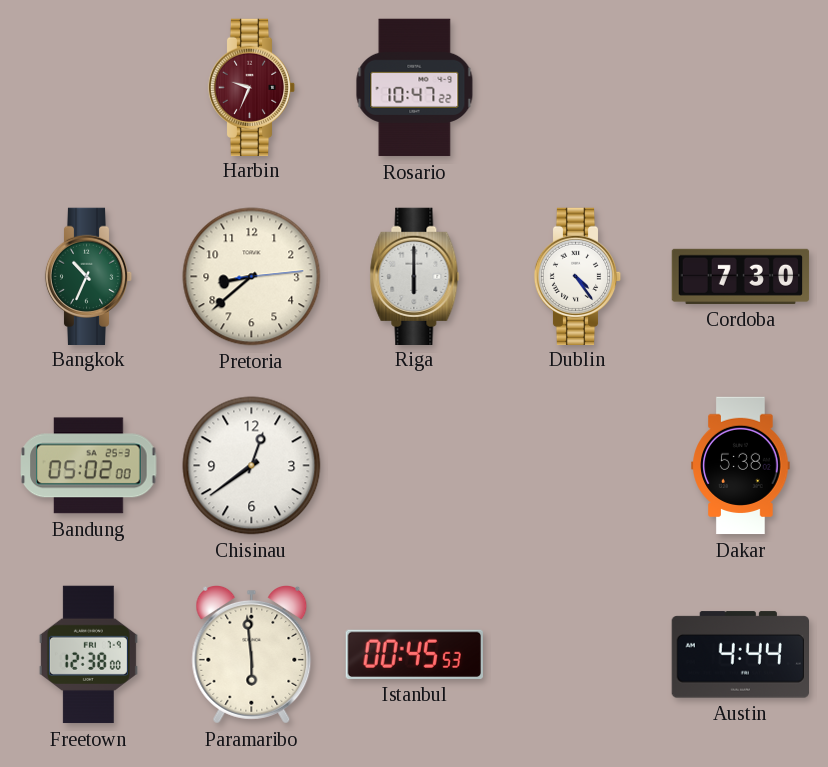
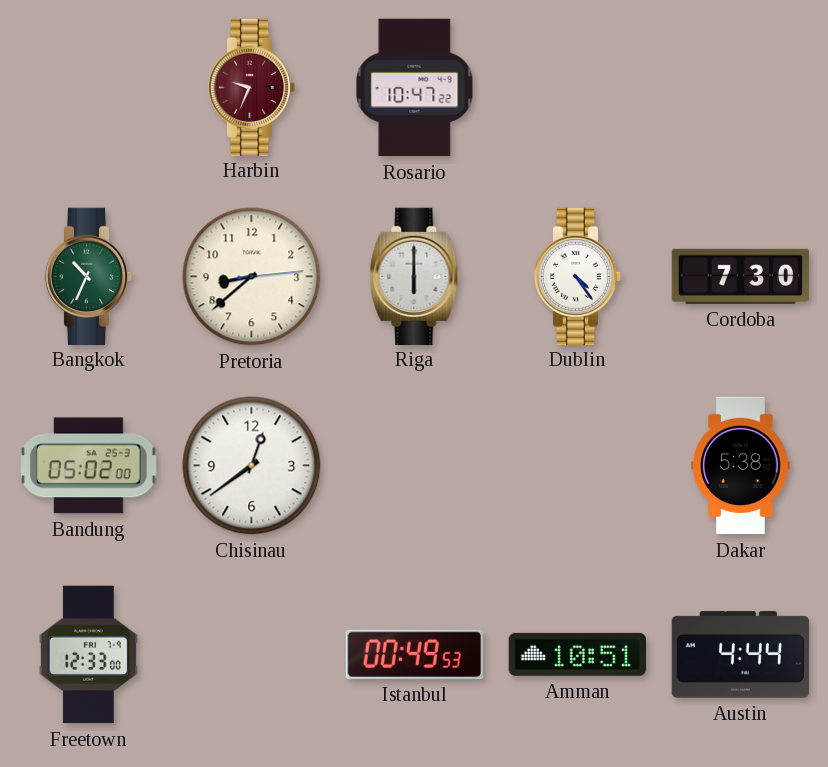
Freetown: 12:38 -> 12:33 (88, 655)
Paramaribo: 5:59 -> none (252, 654)
Istanbul: 00:45 -> 00:49 (414, 654)
Amman: none -> 10:51 (577, 654)
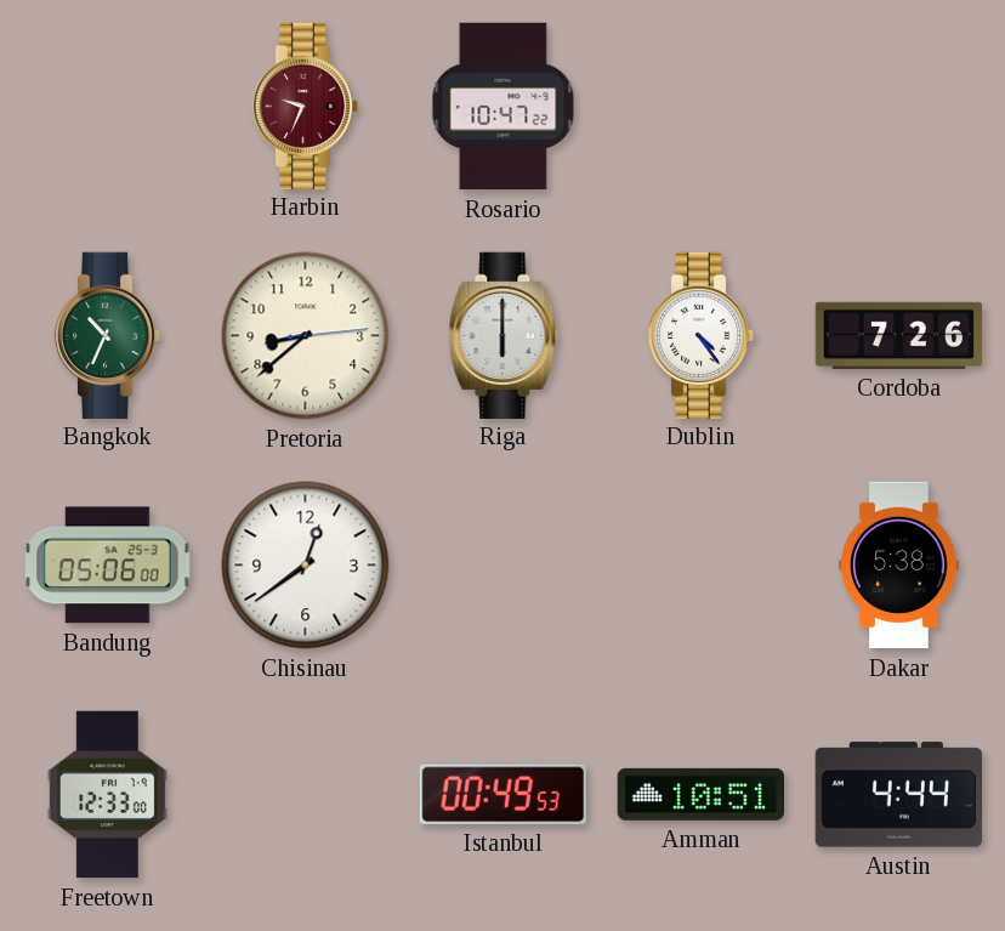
Cordoba: 7:30 -> 7:26 (899, 335)
Bandung: 05:02 -> 05:06 (108, 566)
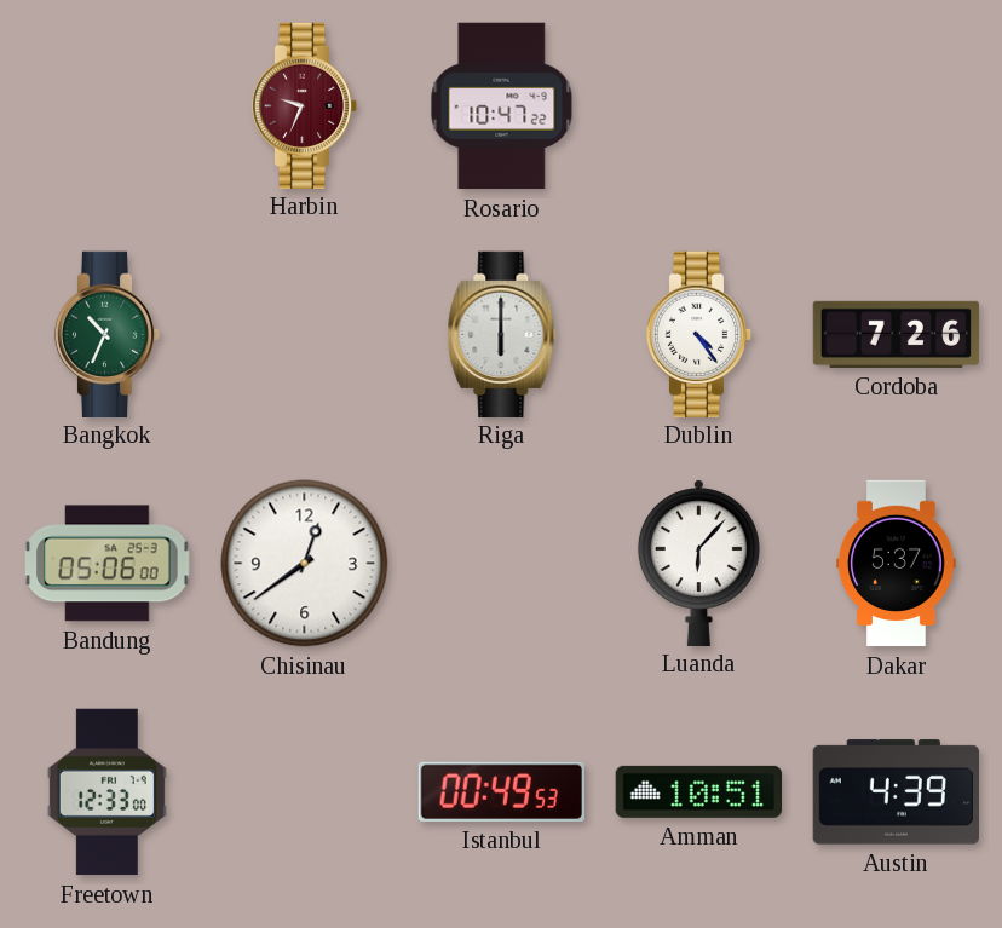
Pretoria: 8:38 -> none (306, 336)
Luanda: none -> 6:07 (698, 563)
Dakar: 5:38 -> 5:37 (897, 564)
Austin: 4:44 -> 4:39 (896, 792)
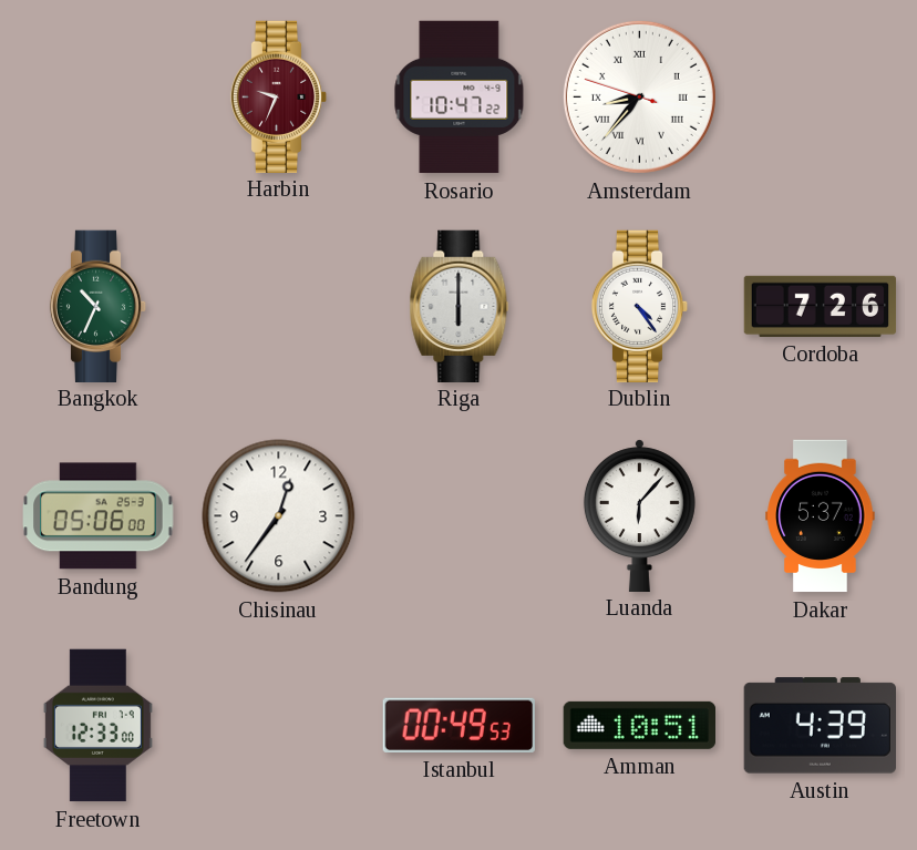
Amsterdam: none -> 8:36 (639, 96)
Chisinau: 12:39 -> 12:36 (279, 516)
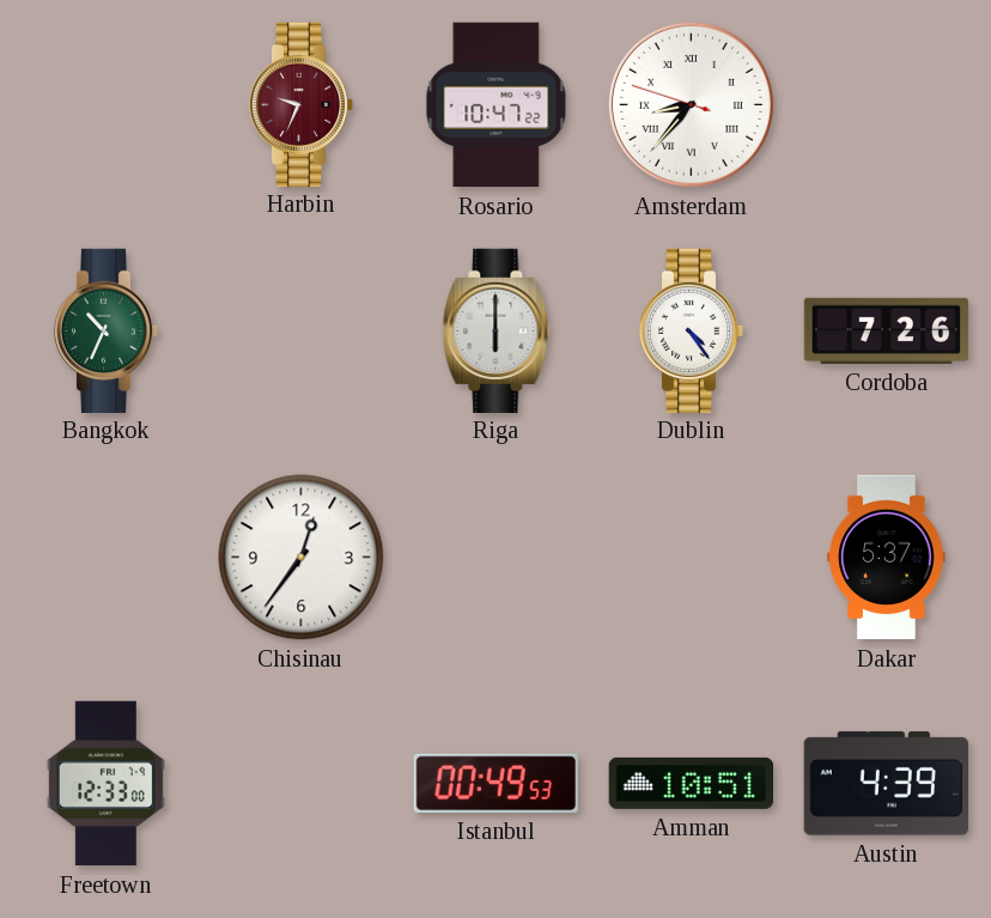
Bandung: 05:06 -> none (99, 516)
Luanda: 6:07 -> none (639, 515)
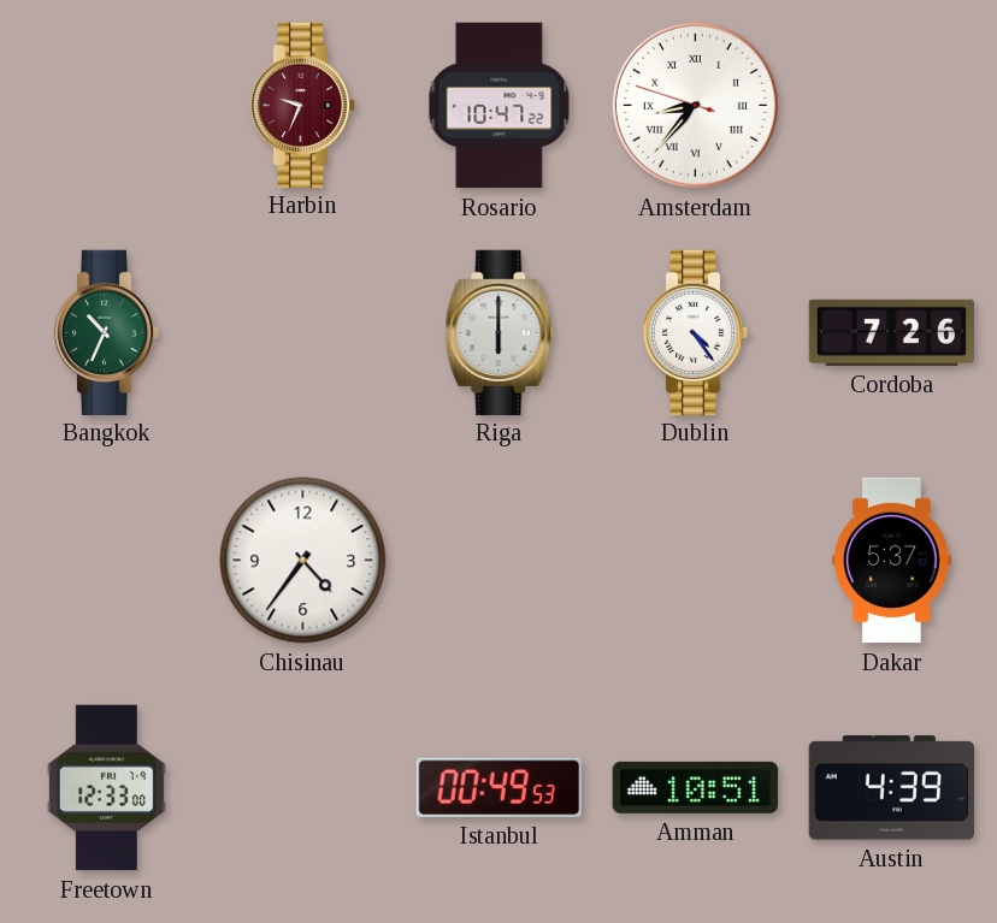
Chisinau: 12:36 -> 4:36 (303, 561)
